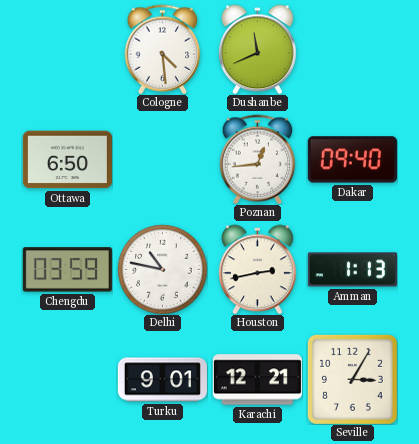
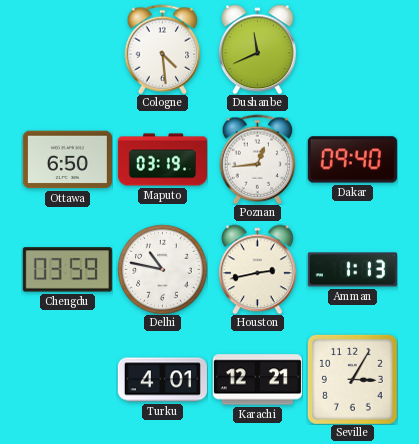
Maputo: none -> 03:19 (162, 160)
Turku: 9:01 -> 4:01 (162, 380)
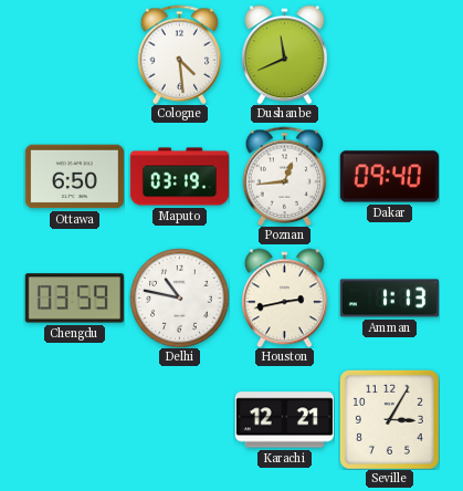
Turku: 4:01 -> none (162, 380)
